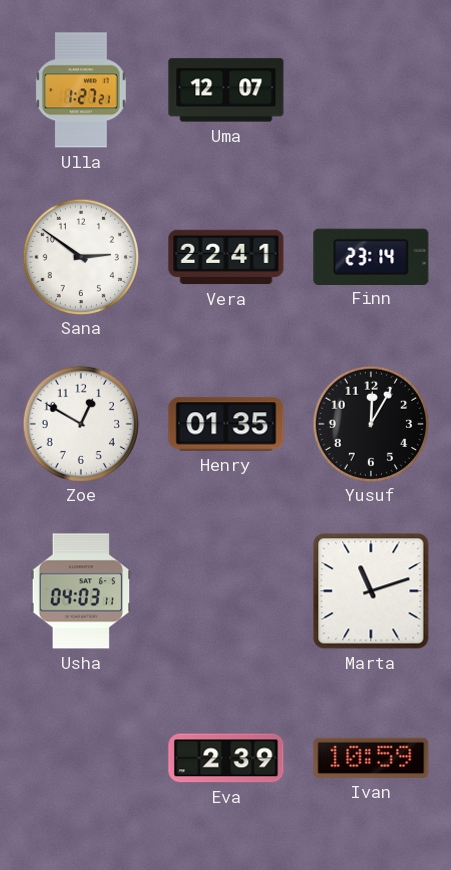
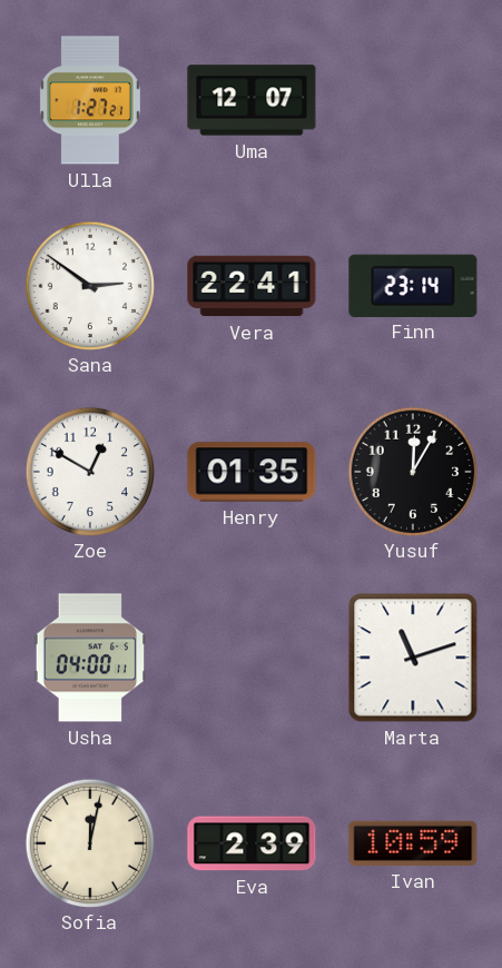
Usha: 04:03 -> 04:00 (90, 658)
Sofia: none -> 12:02 (89, 842)
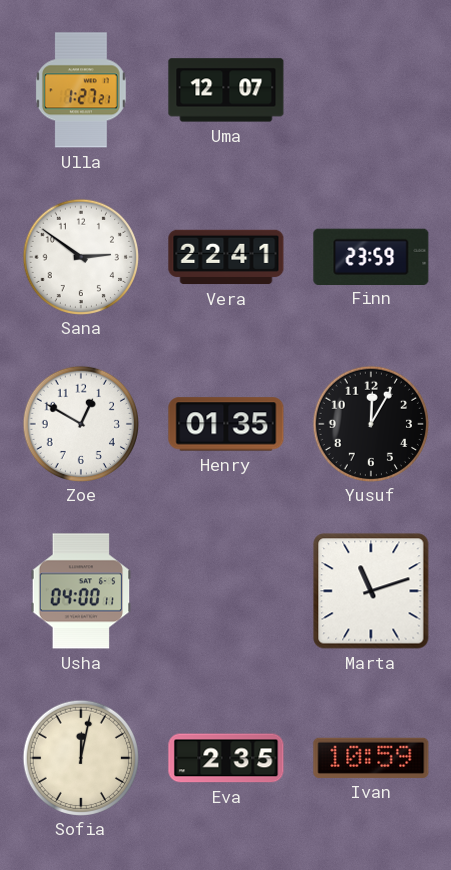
Finn: 23:14 -> 23:59 (371, 256)
Eva: 2:39 -> 2:35 (226, 758)
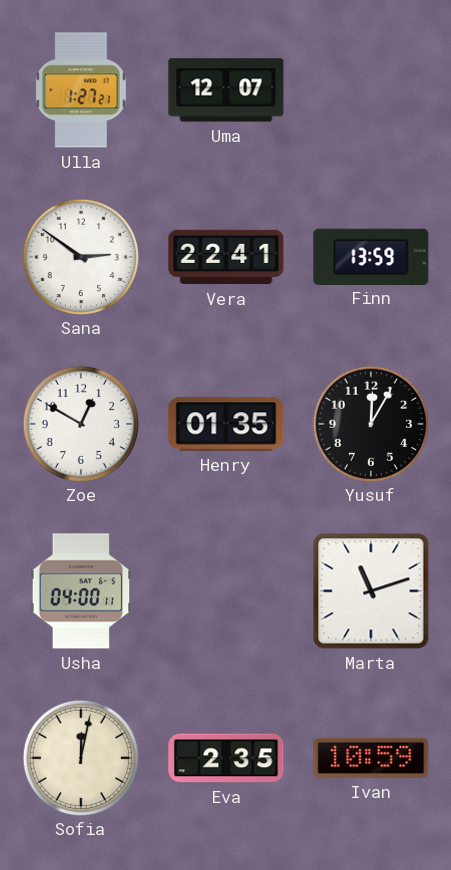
Finn: 23:59 -> 13:59 (371, 256)
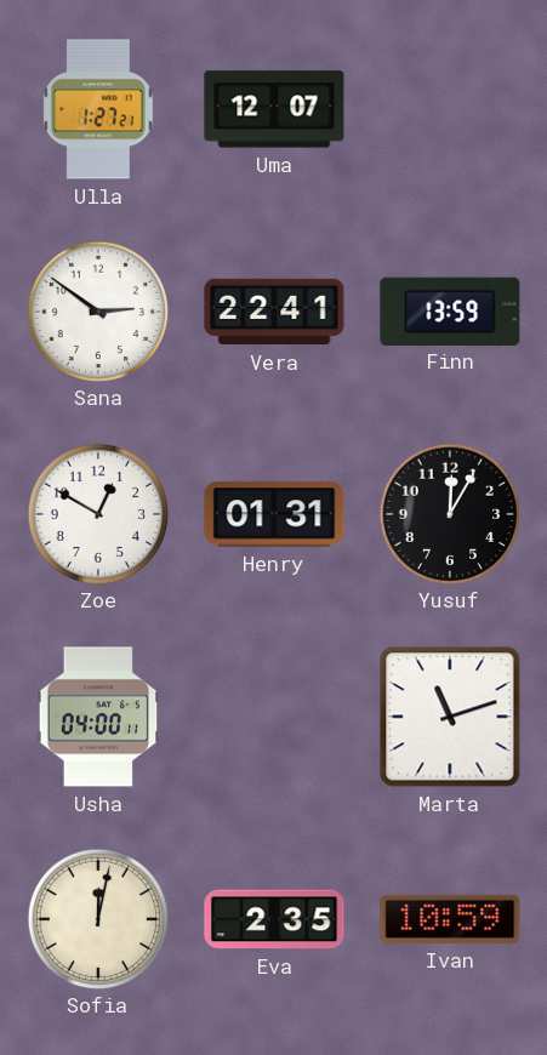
Henry: 01:35 -> 01:31 (274, 514)
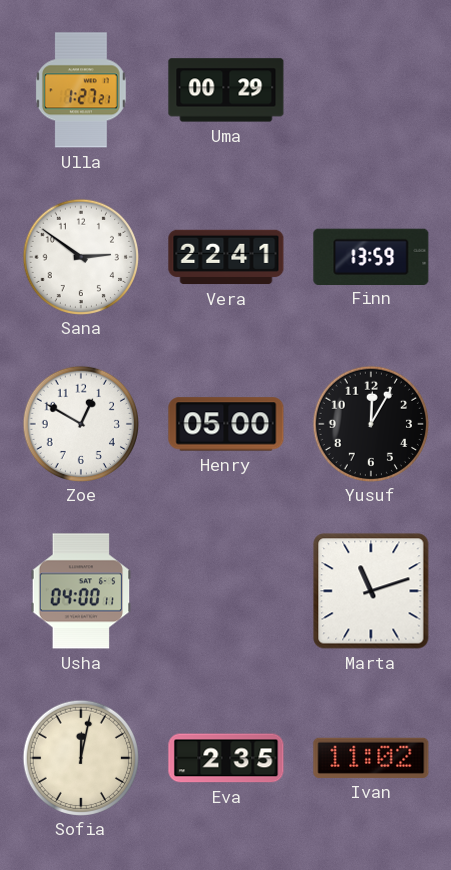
Uma: 12:07 -> 00:29 (226, 90)
Henry: 01:31 -> 05:00 (226, 424)
Ivan: 10:59 -> 11:02 (371, 758)
